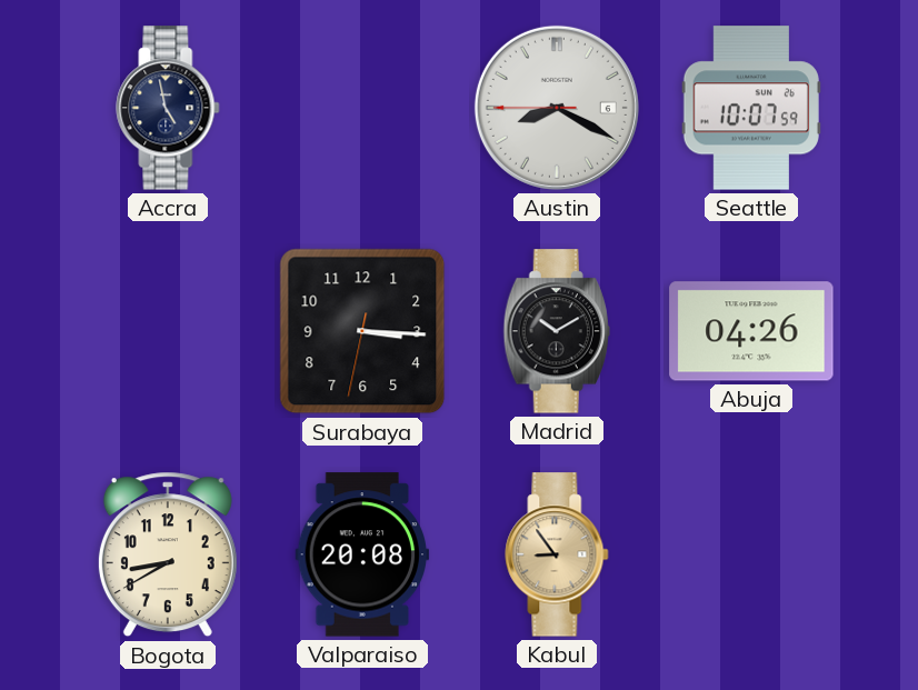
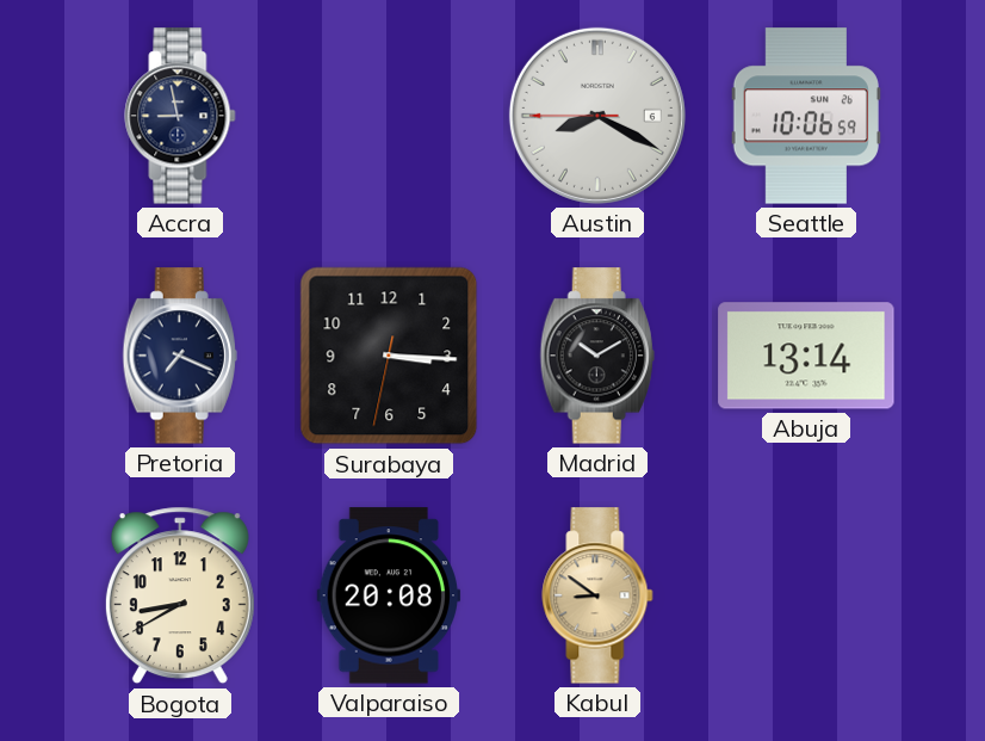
Accra: 4:58 -> 8:58 (180, 116)
Seattle: 10:07 -> 10:06 (806, 116)
Pretoria: none -> 7:19 (180, 356)
Abuja: 04:26 -> 13:14 (806, 356)
Kabul: 8:54 -> 8:51 (597, 595)
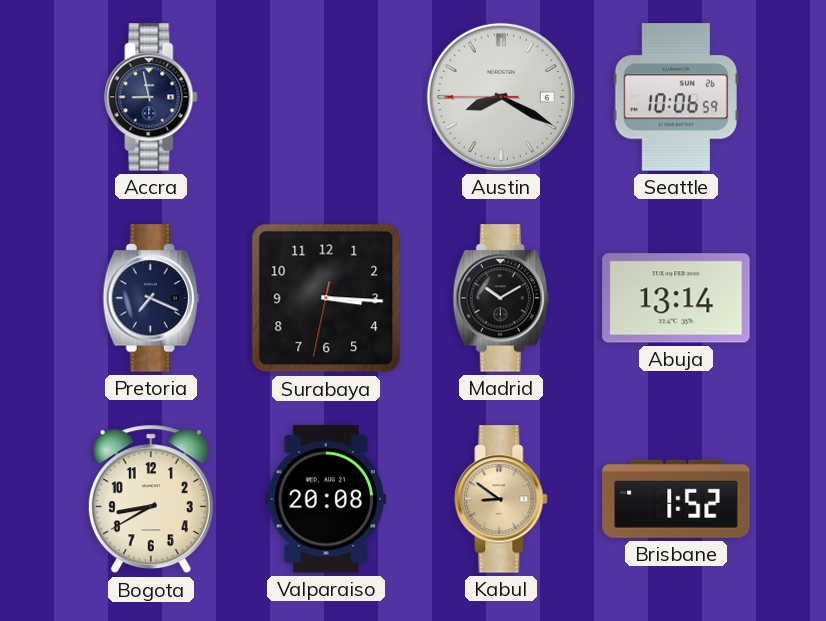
Brisbane: none -> 1:52 (676, 499)
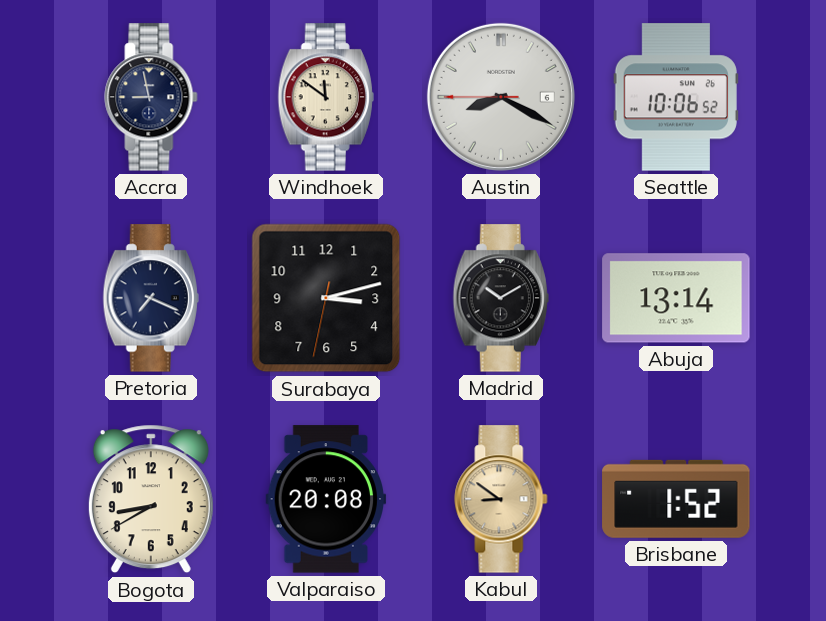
Windhoek: none -> 11:51 (326, 97)
Seattle: 10:06:59 -> 10:06:52 (676, 97)
Surabaya: 3:15 -> 3:12 (326, 298)
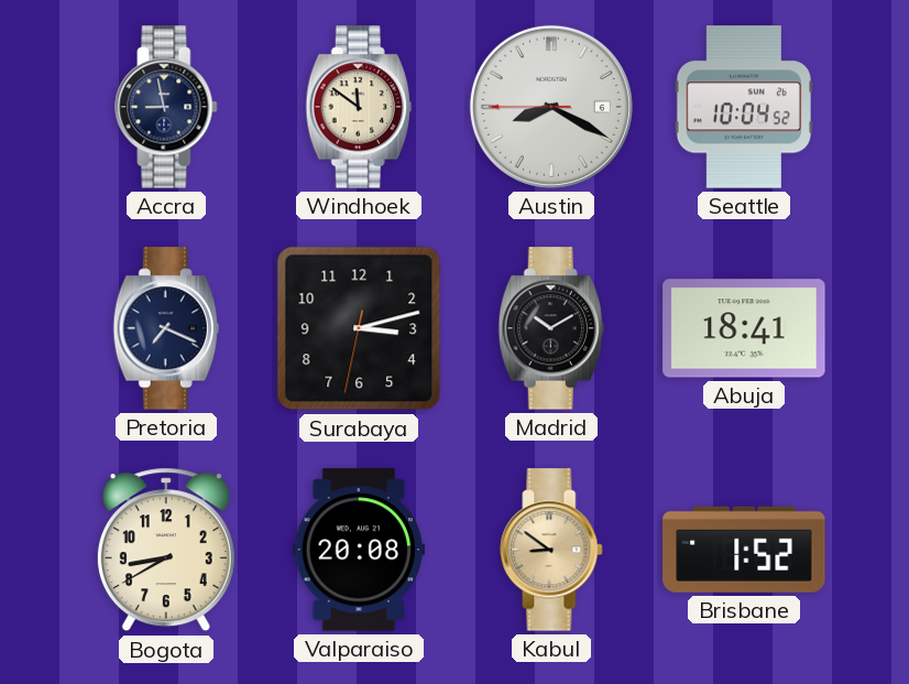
Seattle: 10:06 -> 10:04 (744, 107)
Abuja: 13:14 -> 18:41 (744, 328)
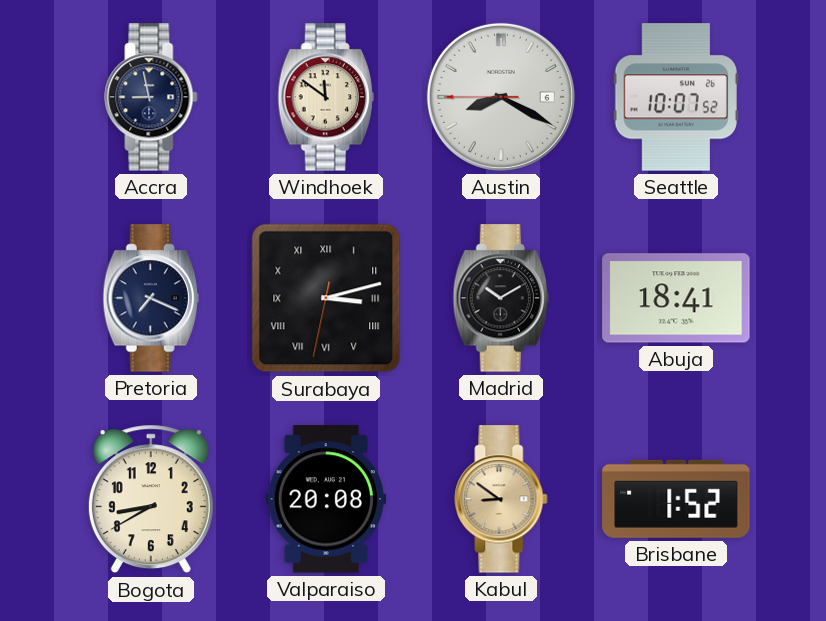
Seattle: 10:04 -> 10:07 (676, 97)
Surabaya numerals: Arabic -> Roman (326, 298)
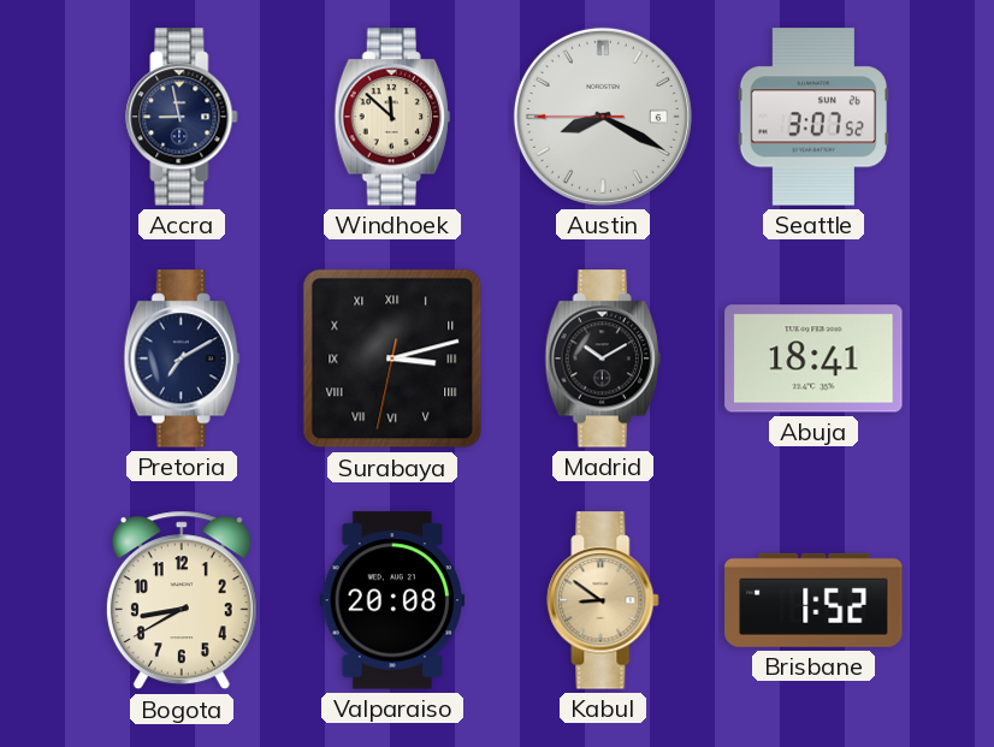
Windhoek: 11:51 -> 11:52 (392, 117)
Seattle: 10:07 -> 3:07 (813, 117)
Pretoria: 7:19 -> 7:10 (182, 358)
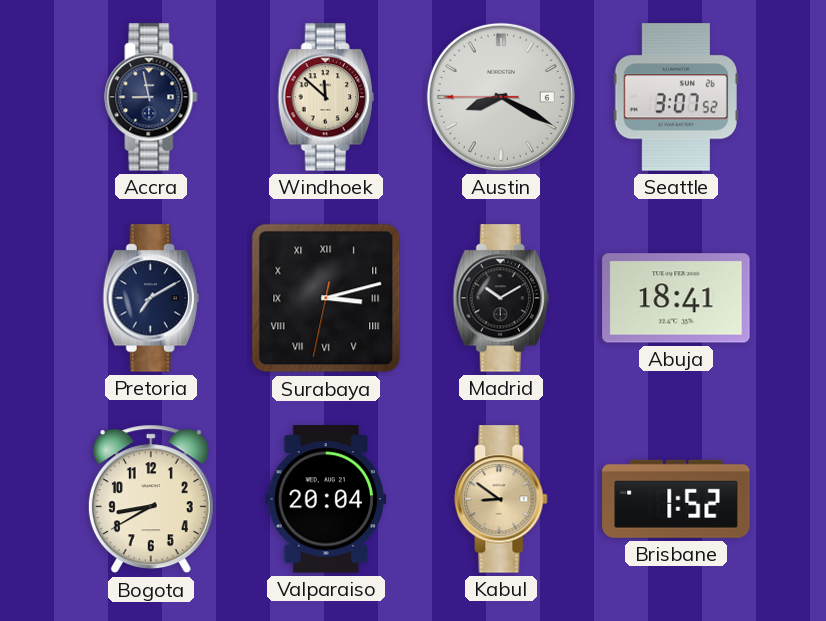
Valparaiso: 20:08 -> 20:04 (326, 499)
